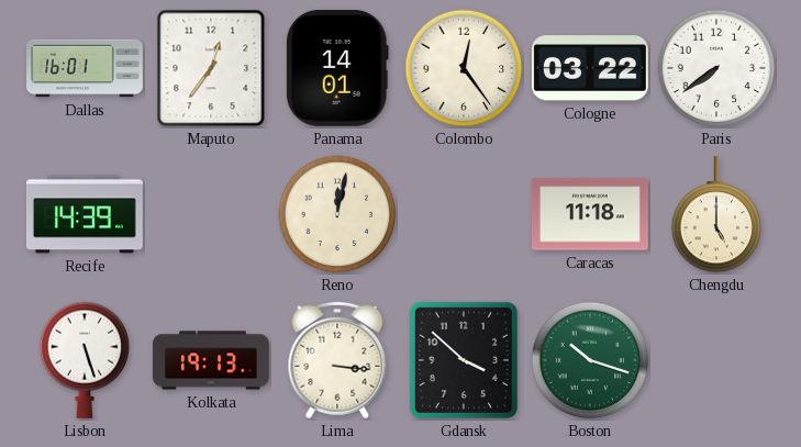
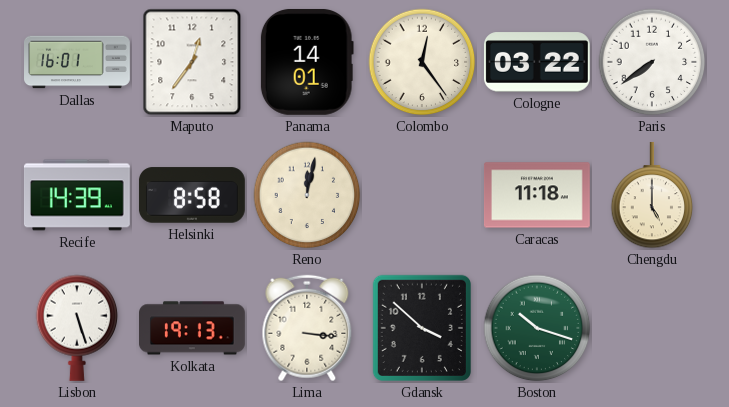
Helsinki: none -> 8:58 (192, 195)
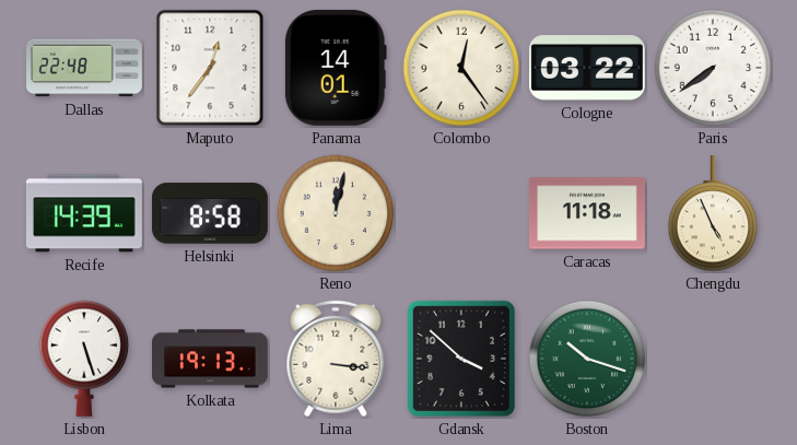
Dallas: 16:01 -> 22:48 (85, 68)
Chengdu: 5:00 -> 4:56 (713, 213)
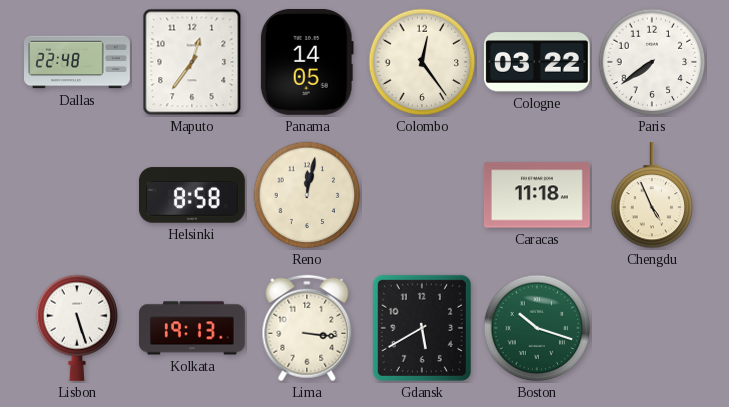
Panama: 14:01 -> 14:05 (307, 62)
Recife: 14:39 -> none (84, 213)
Gdansk: 3:52 -> 5:40 (422, 328)
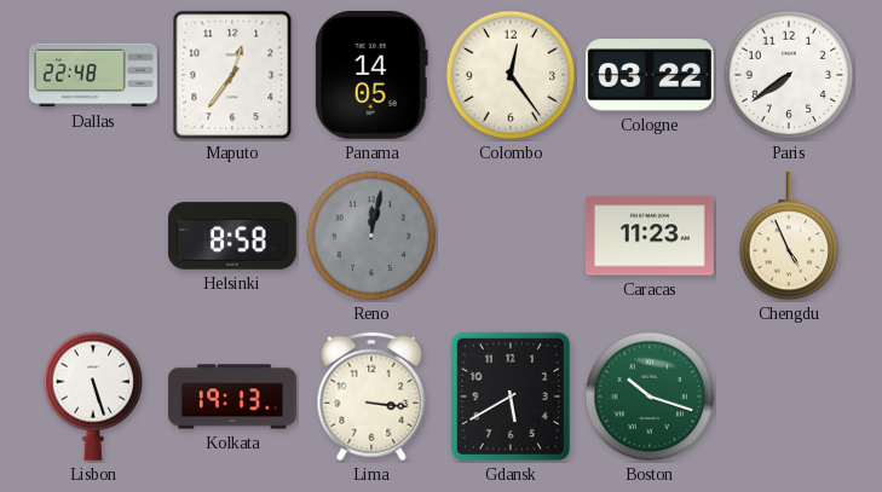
Reno dial: cream -> grey (371, 236)
Caracas: 11:18 -> 11:23 (650, 236)
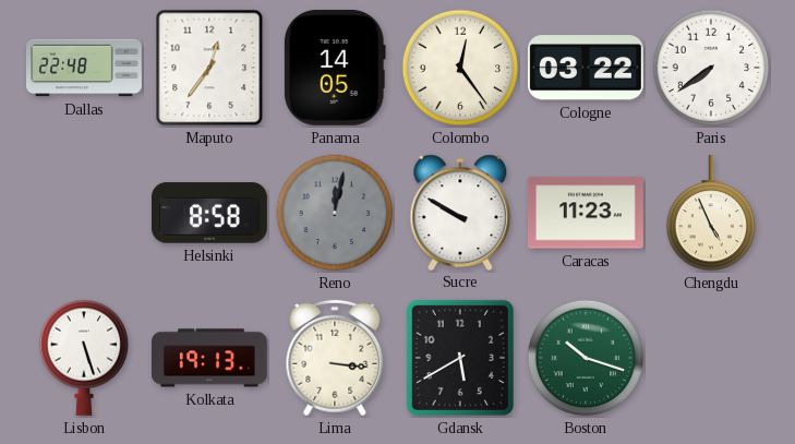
Sucre: none -> 9:50 (460, 212)
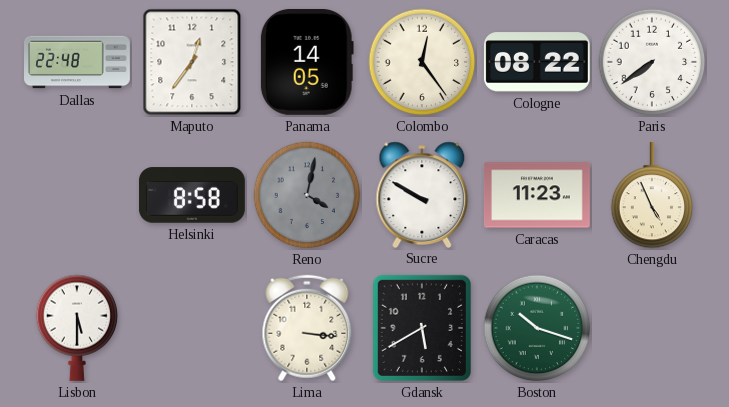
Cologne: 03:22 -> 08:22 (537, 62)
Reno: 12:02 -> 4:02 (307, 195)
Lisbon: 5:27 -> 5:30 (77, 328)
Kolkata: 19:13 -> none (210, 358)
